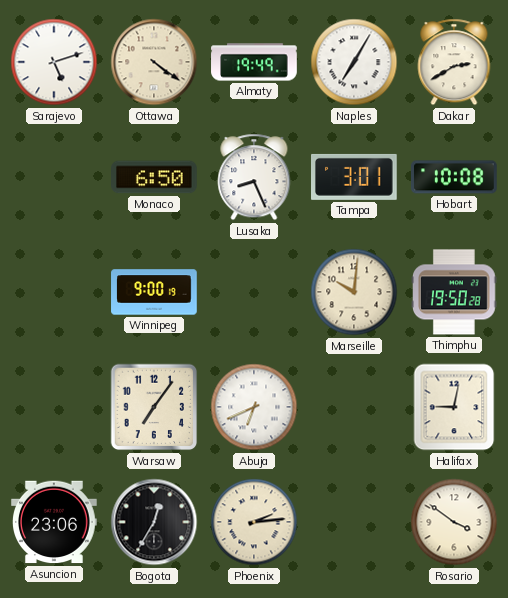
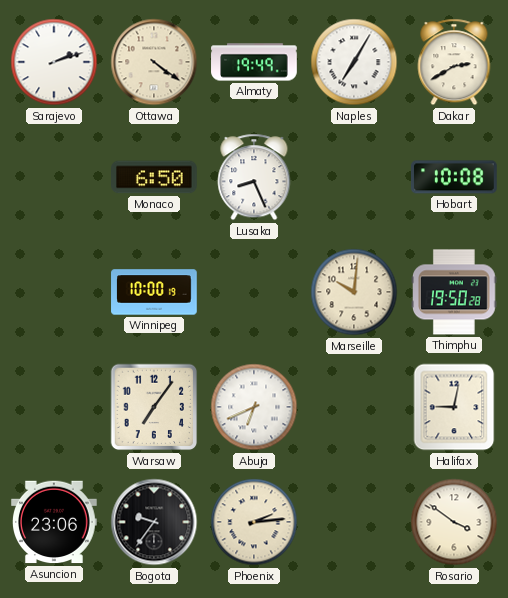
Sarajevo: 5:12 -> 2:12 (54, 62)
Tampa: 3:01 -> none (355, 177)
Winnipeg: 9:00 -> 10:00 (154, 292)
Bogota: 12:35 -> 9:36 (154, 522)
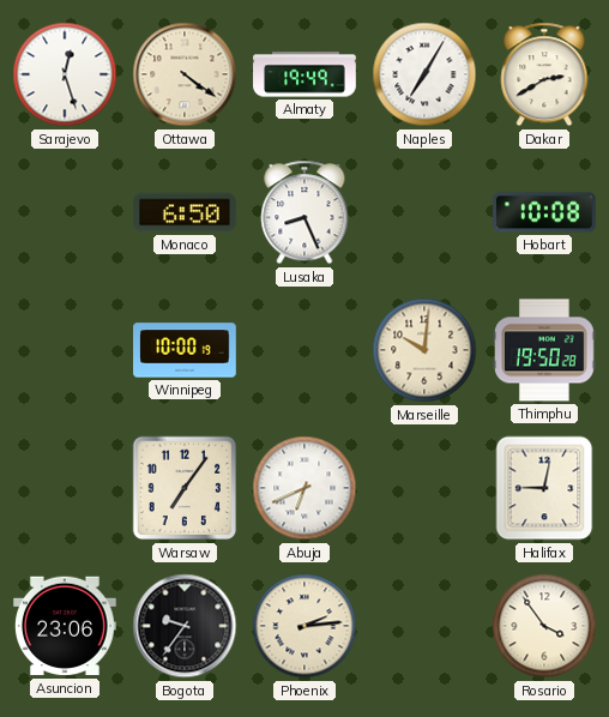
Sarajevo: 2:12 -> 12:27 (65, 74)
Rosario: 3:51 -> 3:54 (544, 626)
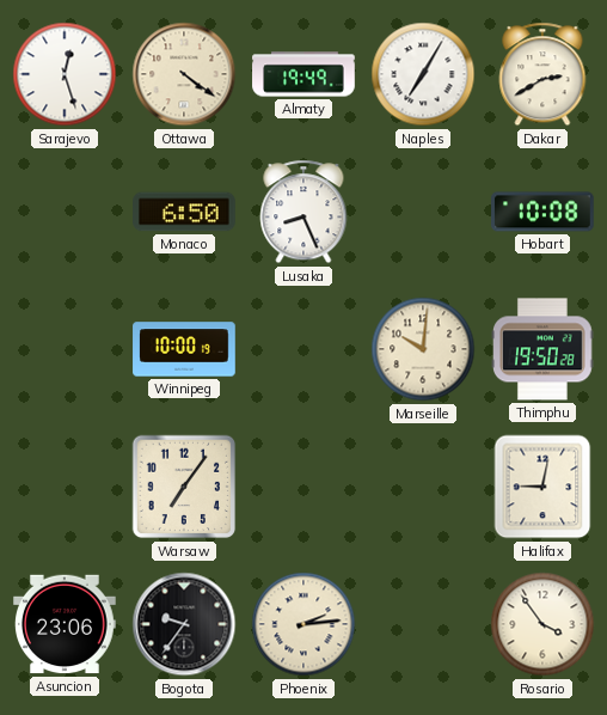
Abuja: 6:41 -> none (304, 488)
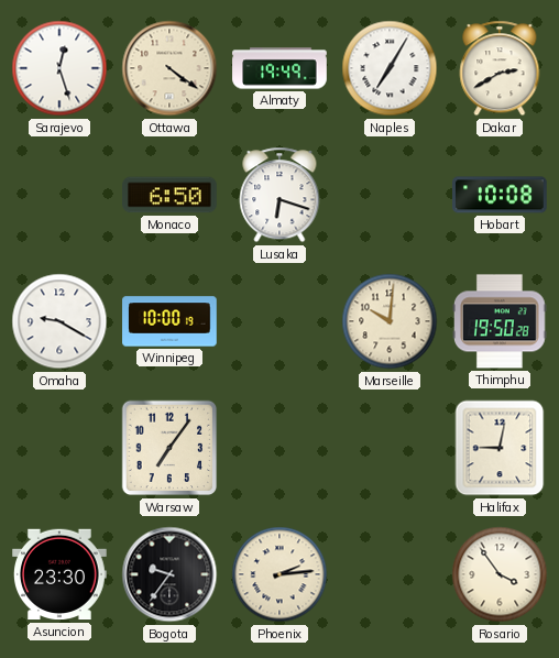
Lusaka: 8:26 -> 6:18 (279, 195)
Omaha: none -> 9:20 (59, 321)
Asuncion: 23:06 -> 23:30 (61, 574)
